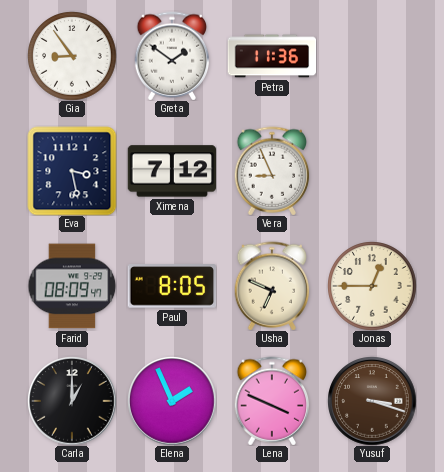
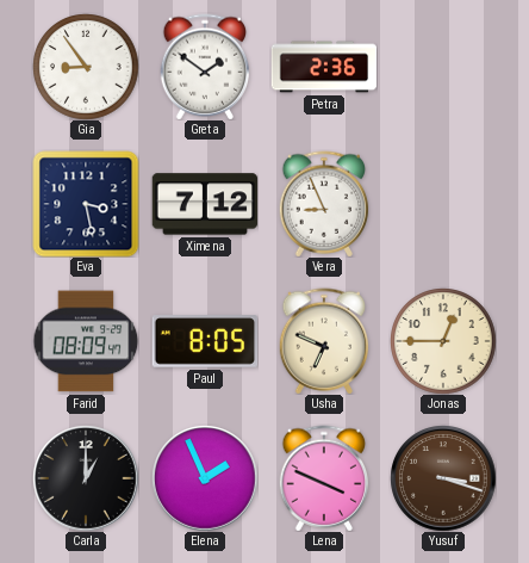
Petra: 11:36 -> 2:36 (324, 67)
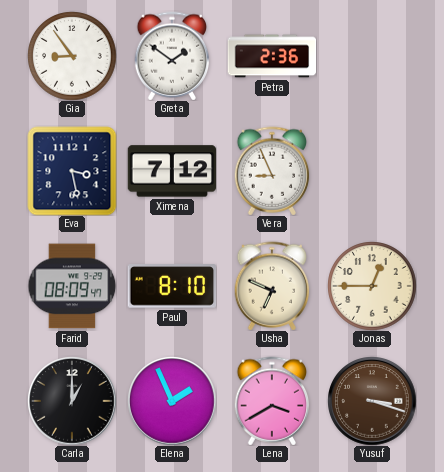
Paul: 8:05 -> 8:10 (172, 286)
Lena: 3:49 -> 3:40 (272, 401)
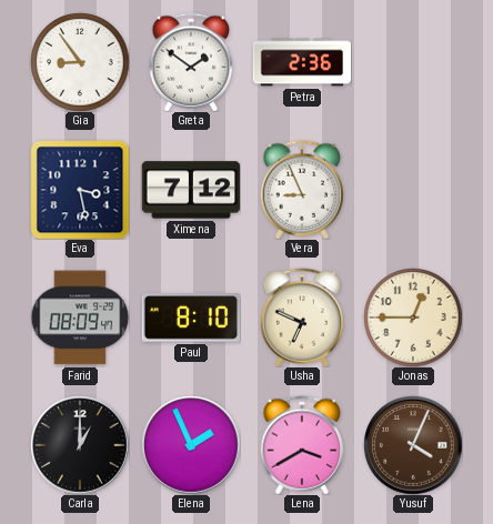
Yusuf: 3:18 -> 4:04 (413, 445)
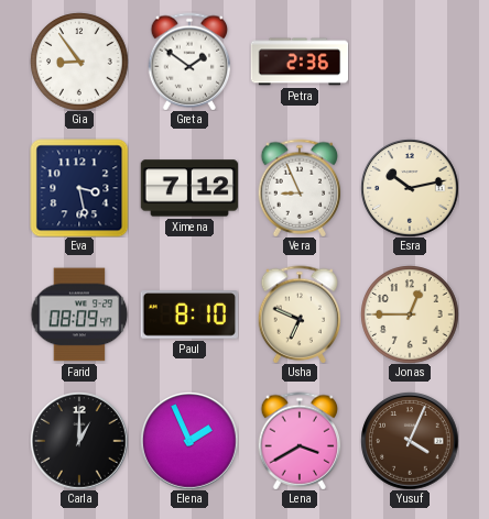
Esra: none -> 10:13 (410, 188)
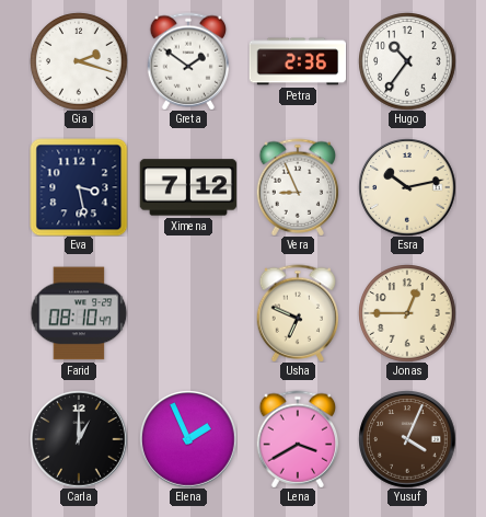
Gia: 8:54 -> 2:18 (79, 61)
Hugo: none -> 10:36 (407, 61)
Farid: 08:09 -> 08:10 (79, 313)
Paul: 8:10 -> none (189, 314)
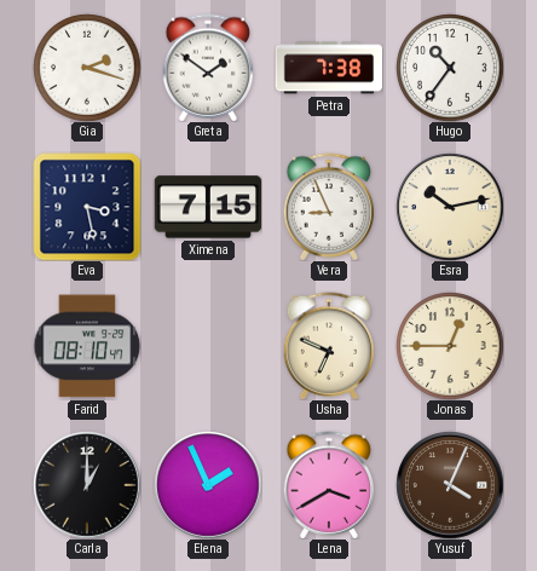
Petra: 2:36 -> 7:38 (329, 68)
Ximena: 7:12 -> 7:15 (208, 207)
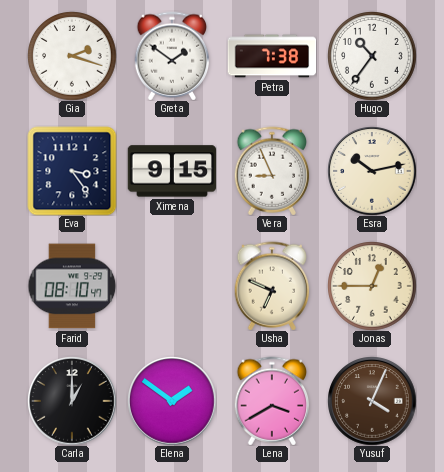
Eva: 3:28 -> 3:24 (72, 171)
Ximena: 7:15 -> 9:15 (172, 171)
Elena: 1:56 -> 1:51 (172, 401)
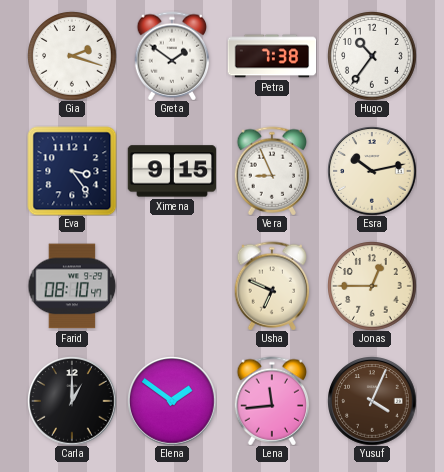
Lena: 3:40 -> 11:44 (272, 401)
